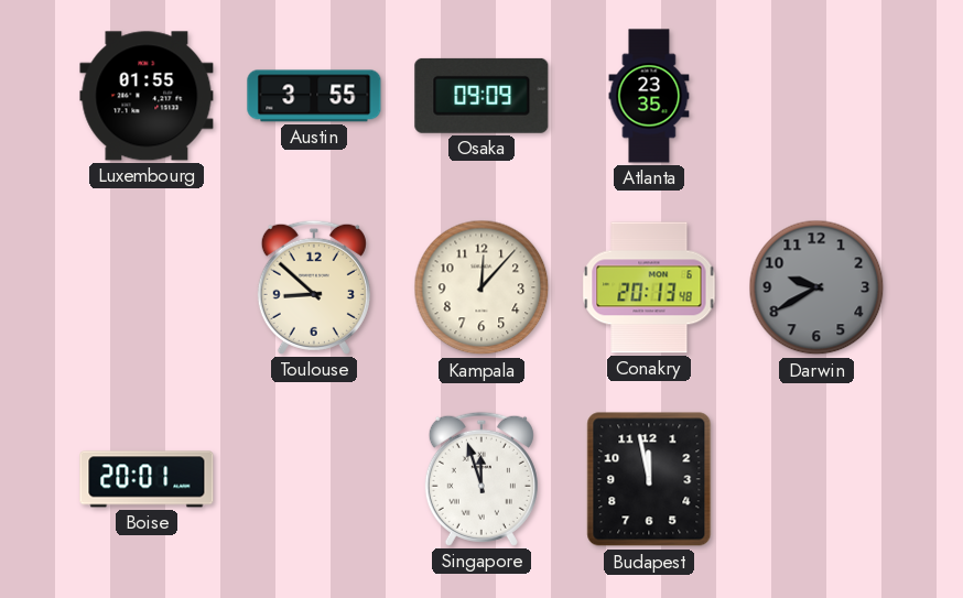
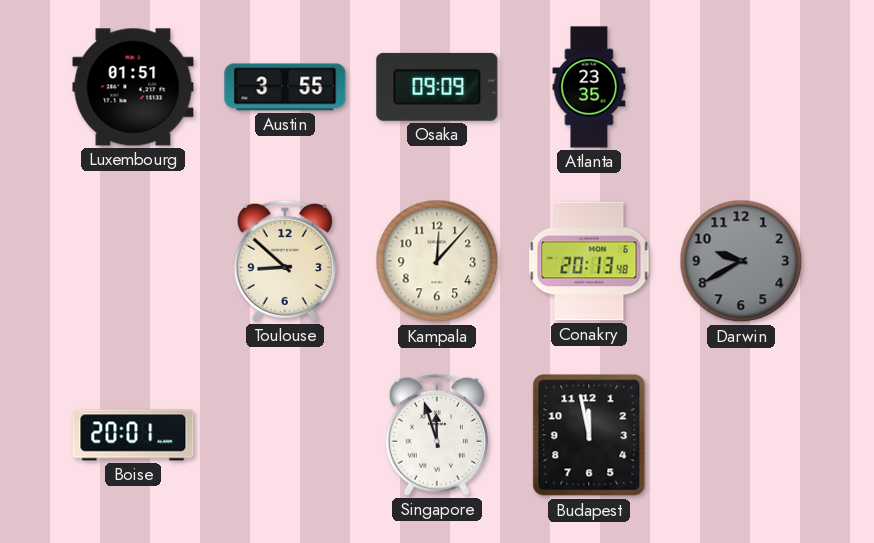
Luxembourg: 01:55 -> 01:51 (133, 87)
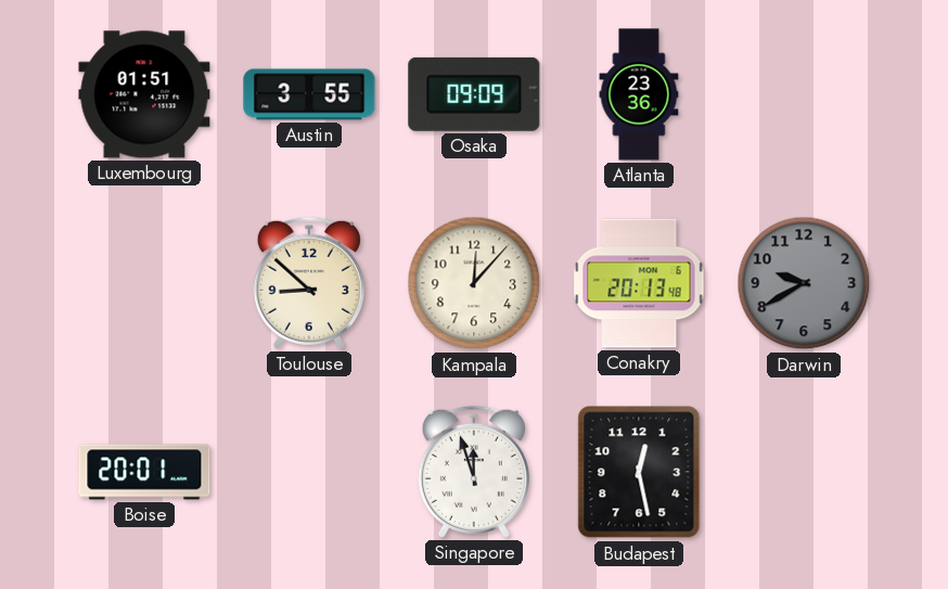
Atlanta: 23:35 -> 23:36 (639, 94)
Budapest: 11:58 -> 12:28 (639, 472)
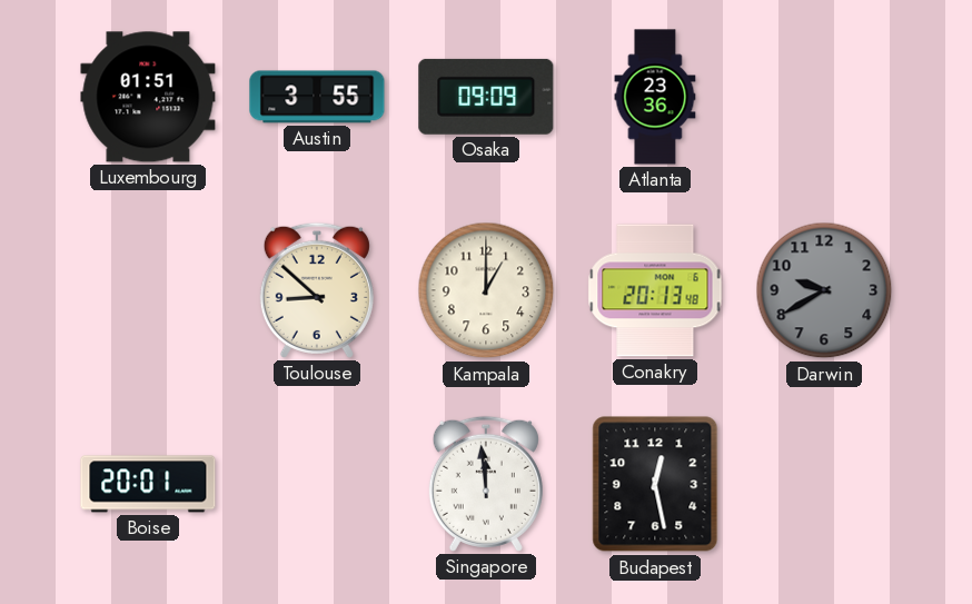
Kampala: 12:07 -> 1:00 (486, 290)
Singapore: 11:57 -> 11:59 (486, 484)
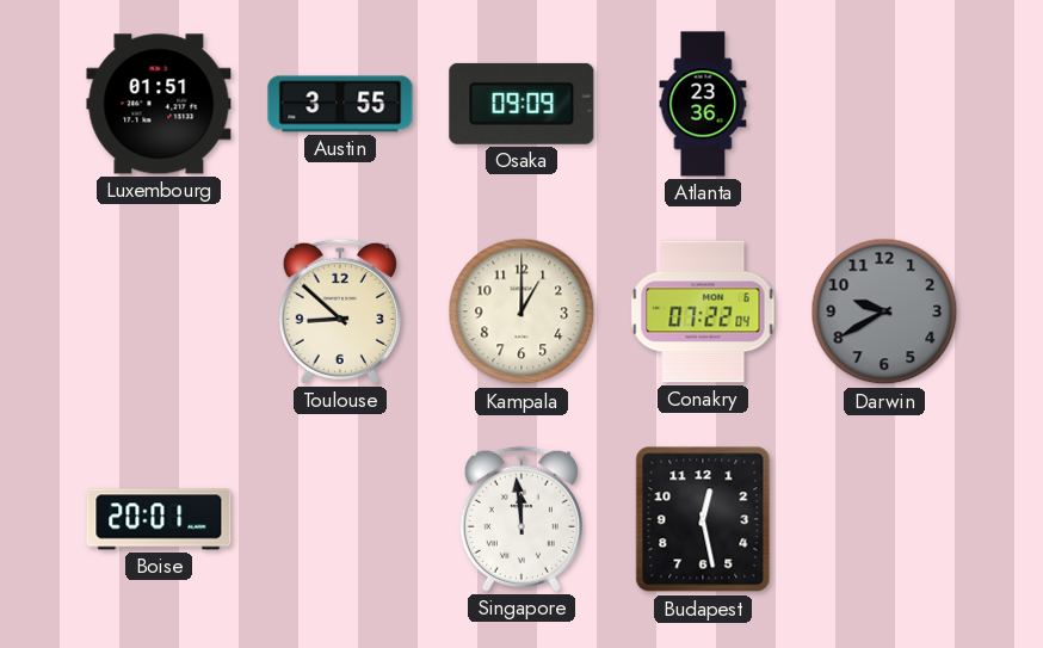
Conakry: 20:13 -> 07:22 (703, 311)
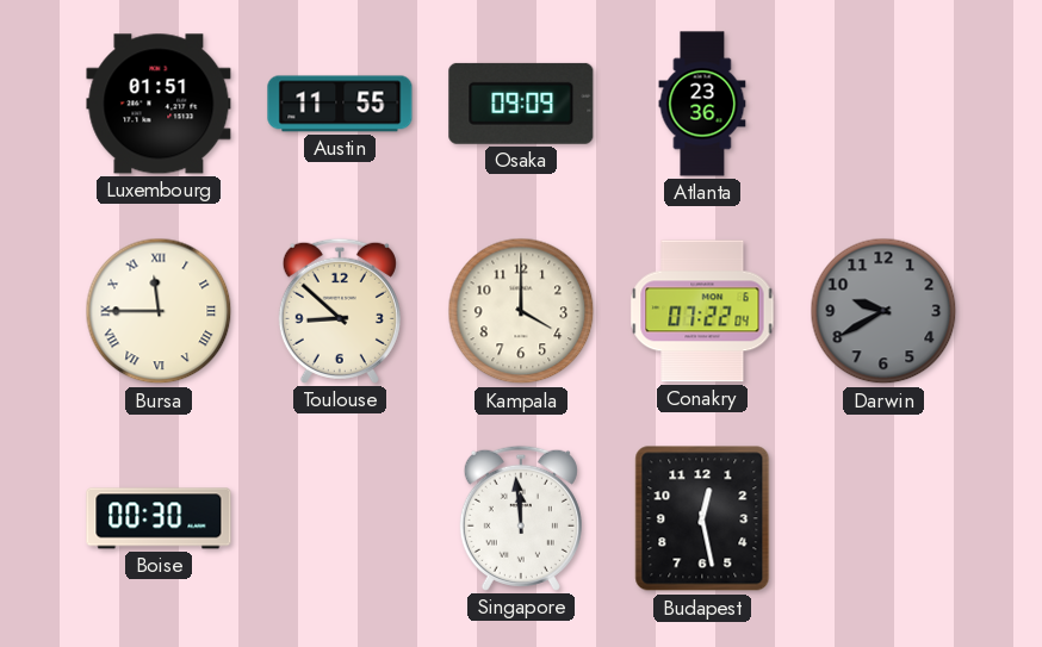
Austin: 3:55 -> 11:55 (340, 104)
Bursa: none -> 11:45 (159, 311)
Kampala: 1:00 -> 4:00 (521, 311)
Boise: 20:01 -> 00:30 (159, 518)
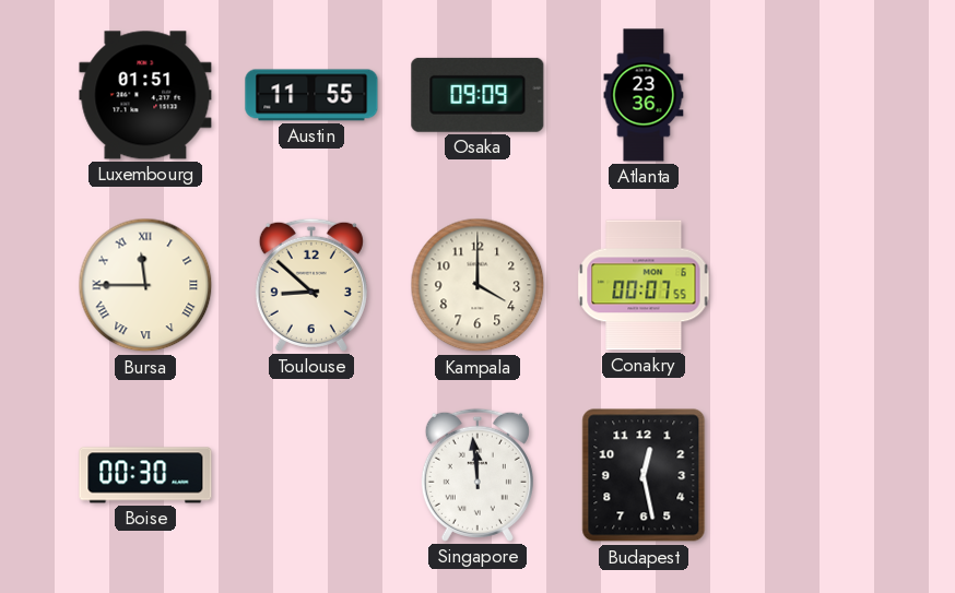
Conakry: 07:22 -> 00:07 (644, 285)
Darwin: 9:40 -> none (883, 311)
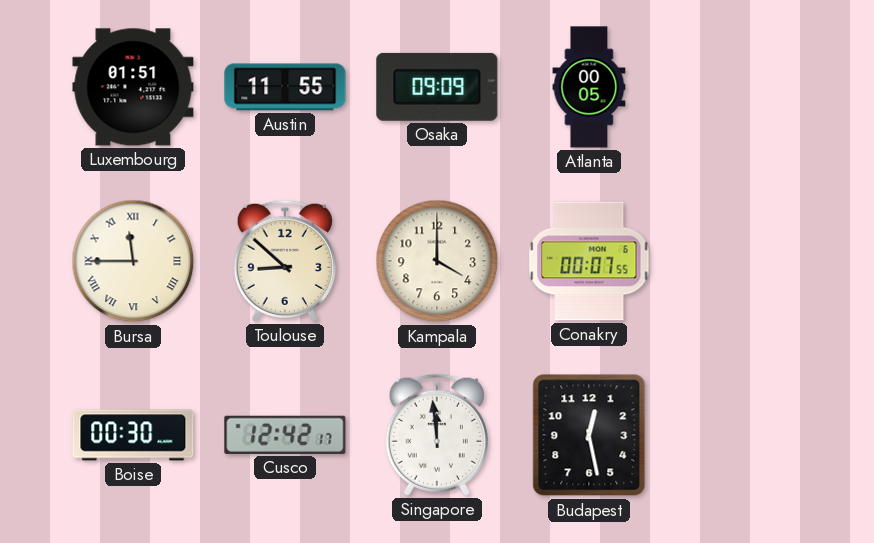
Atlanta: 23:36 -> 00:05 (589, 87)
Cusco: none -> 12:42 (285, 435)
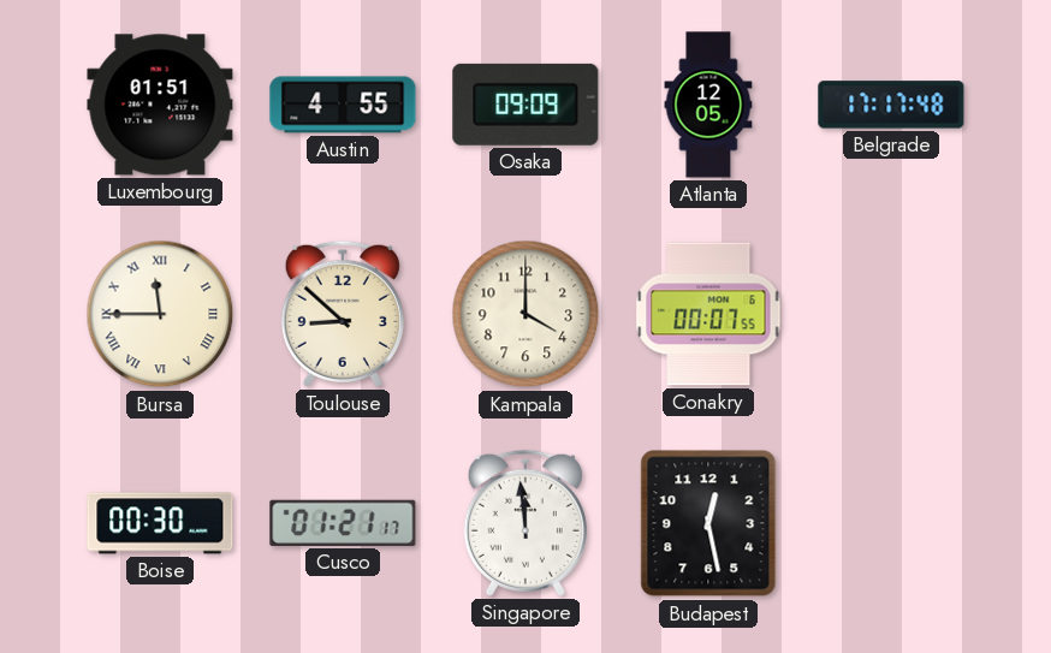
Austin: 11:55 -> 4:55 (343, 105)
Atlanta: 00:05 -> 12:05 (708, 105)
Belgrade: none -> 17:17 (891, 105)
Cusco: 12:42 -> 01:21 (343, 523)
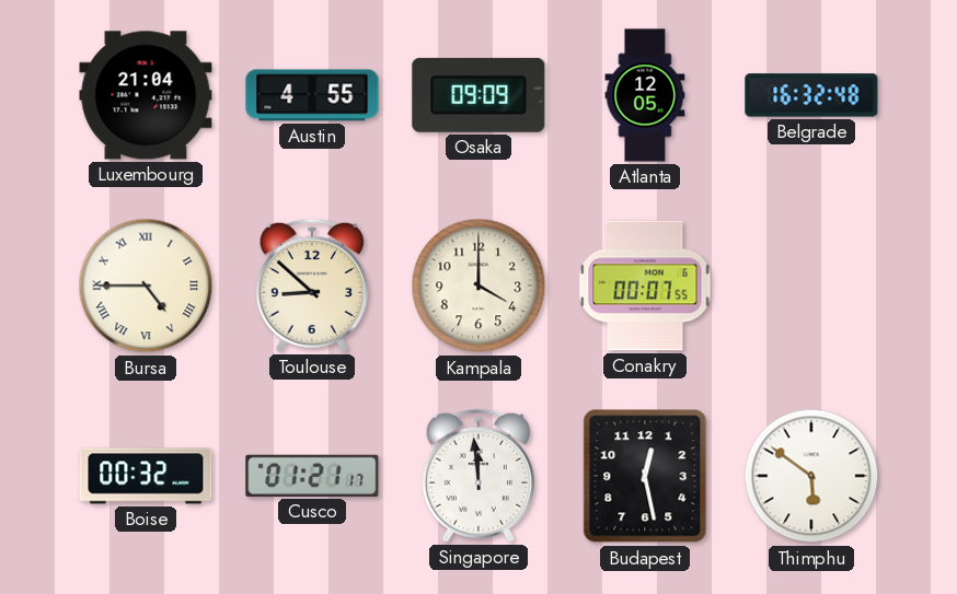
Luxembourg: 01:51 -> 21:04 (146, 95)
Belgrade: 17:17 -> 16:32 (811, 95)
Bursa: 11:45 -> 4:45 (146, 286)
Boise: 00:30 -> 00:32 (146, 476)
Thimphu: none -> 5:51 (811, 476)
